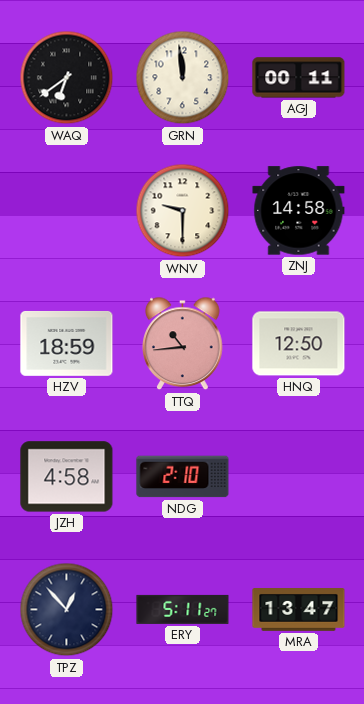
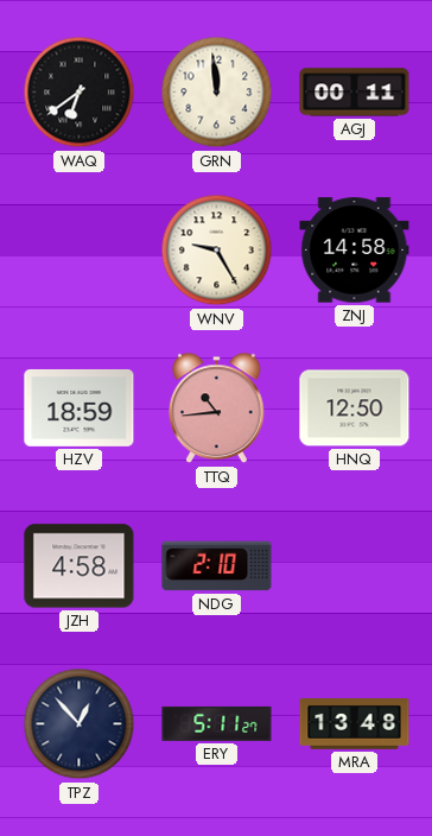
WNV: 9:30 -> 9:25 (217, 251)
MRA: 13:47 -> 13:48 (355, 724)
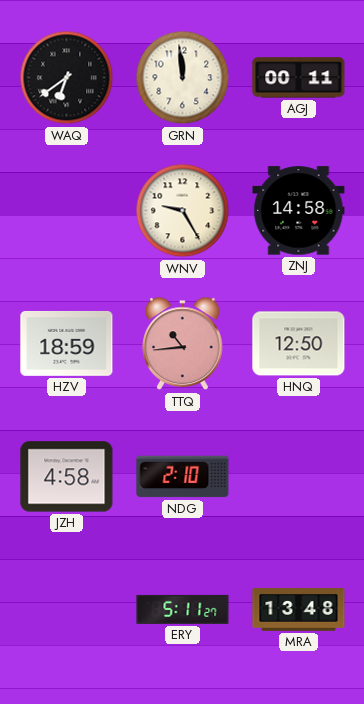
TPZ: 12:53 -> none (80, 724)
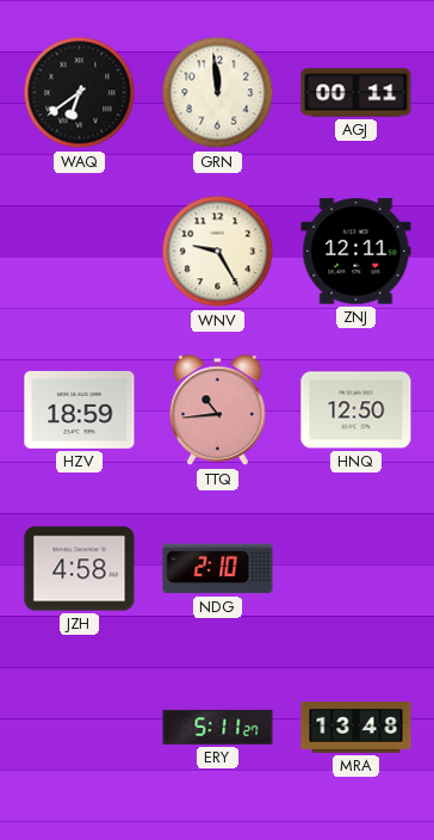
ZNJ: 14:58 -> 12:11 (356, 252)
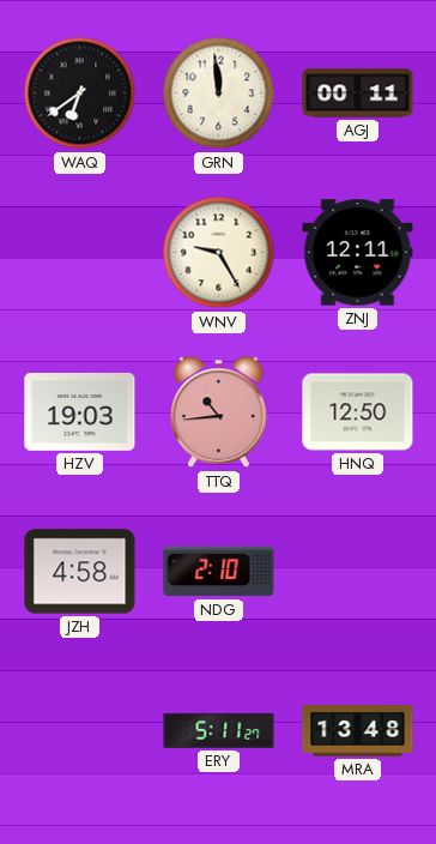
HZV: 18:59 -> 19:03 (80, 411)
